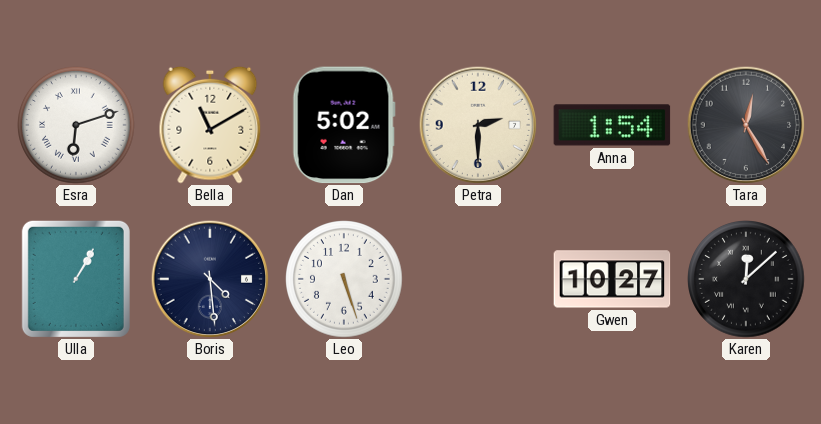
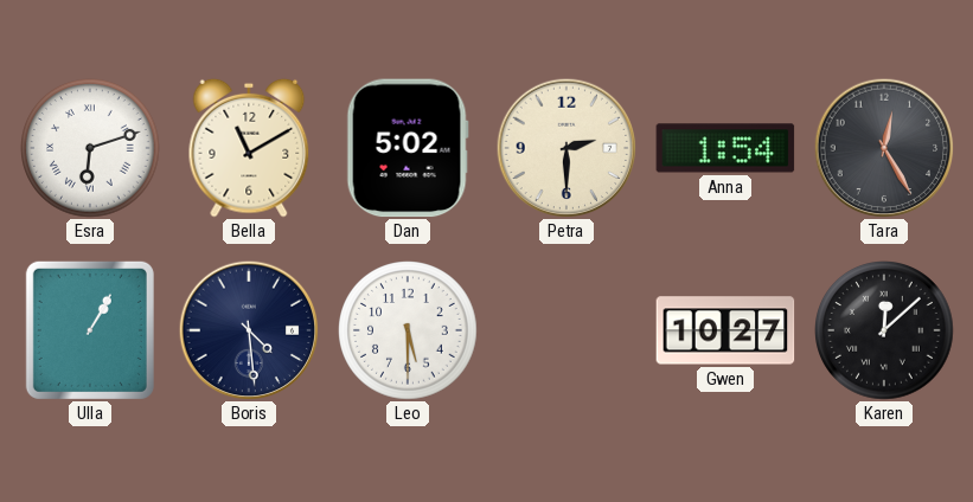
Leo: 5:27 -> 5:30 (409, 332)
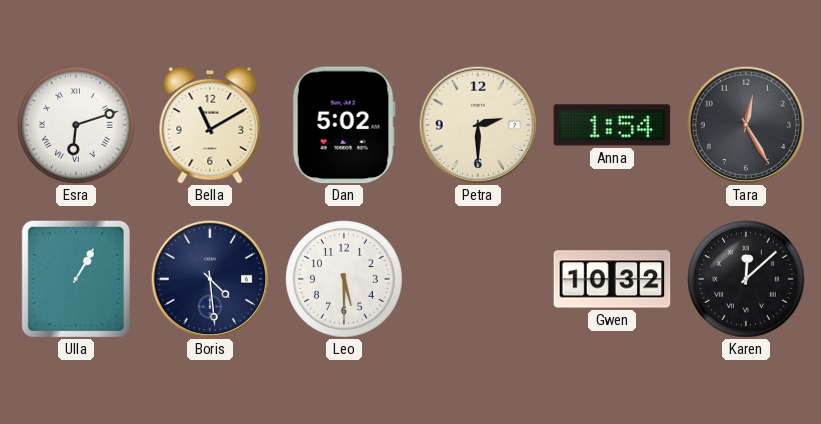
Gwen: 10:27 -> 10:32 (612, 279)
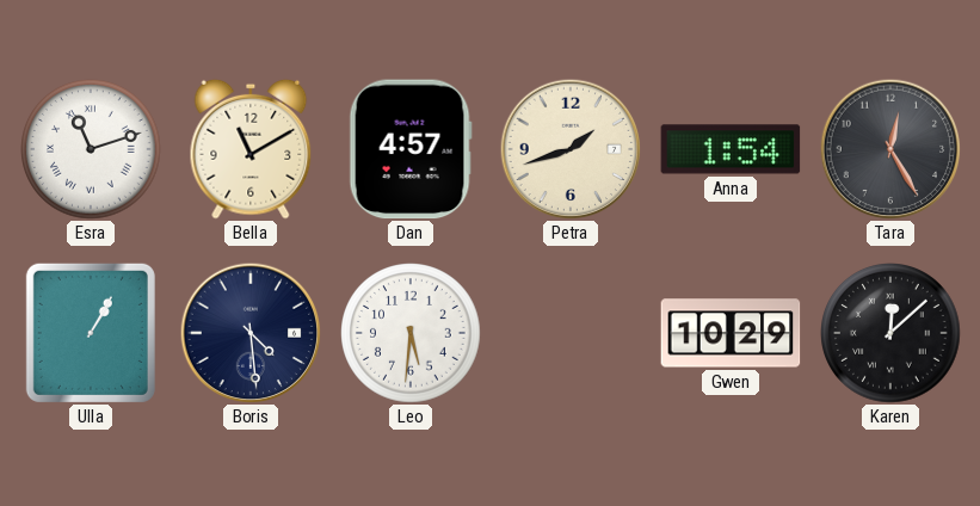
Esra: 6:12 -> 11:12 (92, 150)
Dan: 5:02 -> 4:57 (411, 149)
Petra: 2:30 -> 1:42 (571, 149)
Leo: 5:30 -> 5:31 (412, 334)
Gwen: 10:32 -> 10:29 (731, 333)
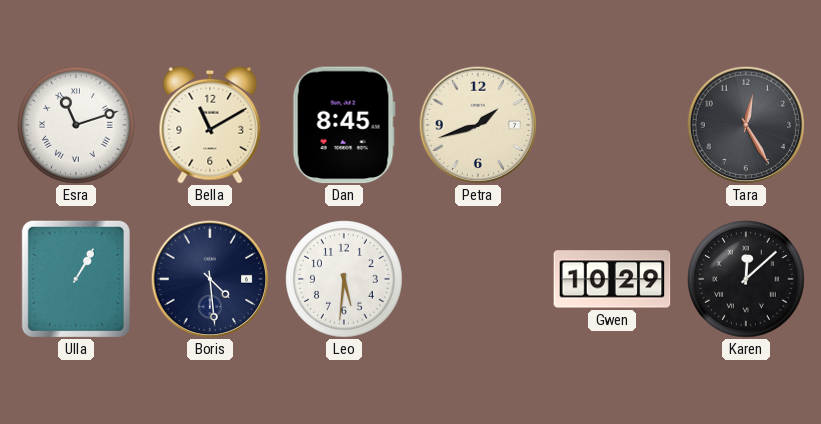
Dan: 4:57 -> 8:45 (344, 125)
Anna: 1:54 -> none (731, 149)
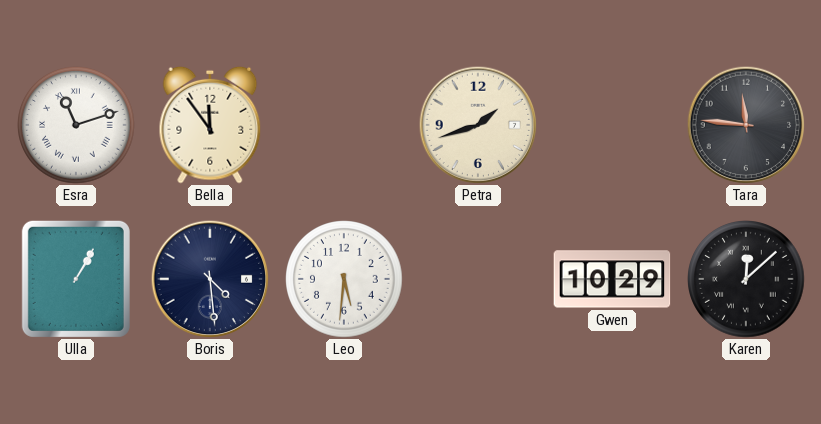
Bella: 11:10 -> 11:54 (210, 125)
Dan: 8:45 -> none (344, 125)
Tara: 12:25 -> 11:46 (746, 125)
